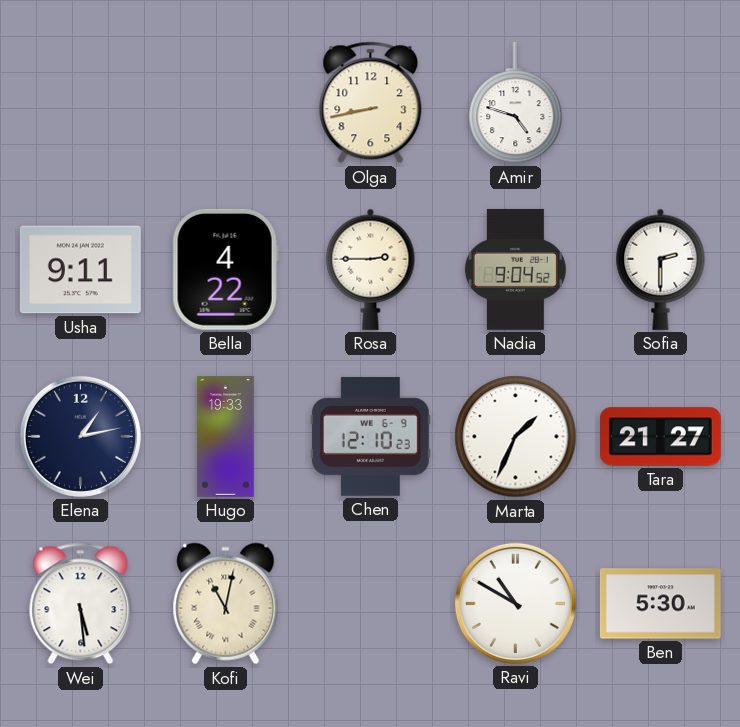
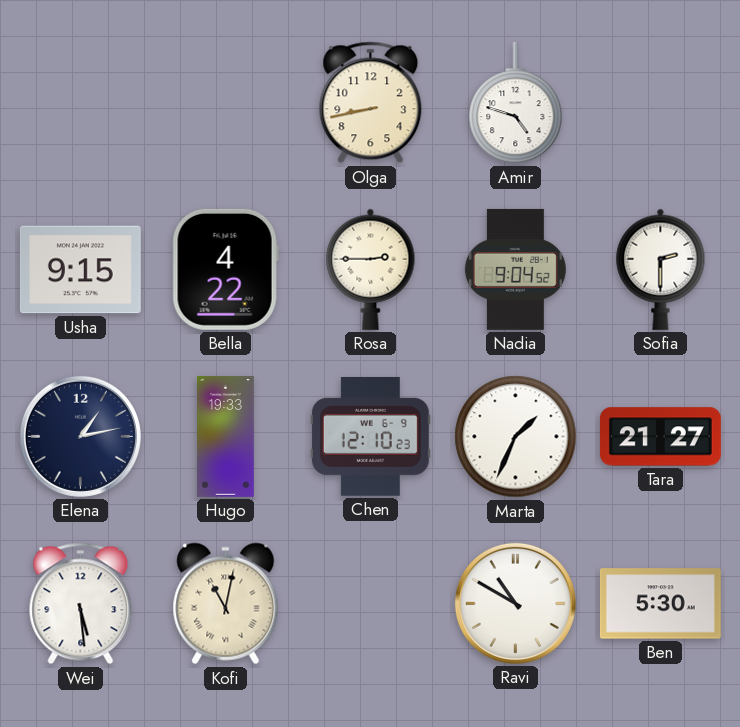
Usha: 9:11 -> 9:15 (80, 270)
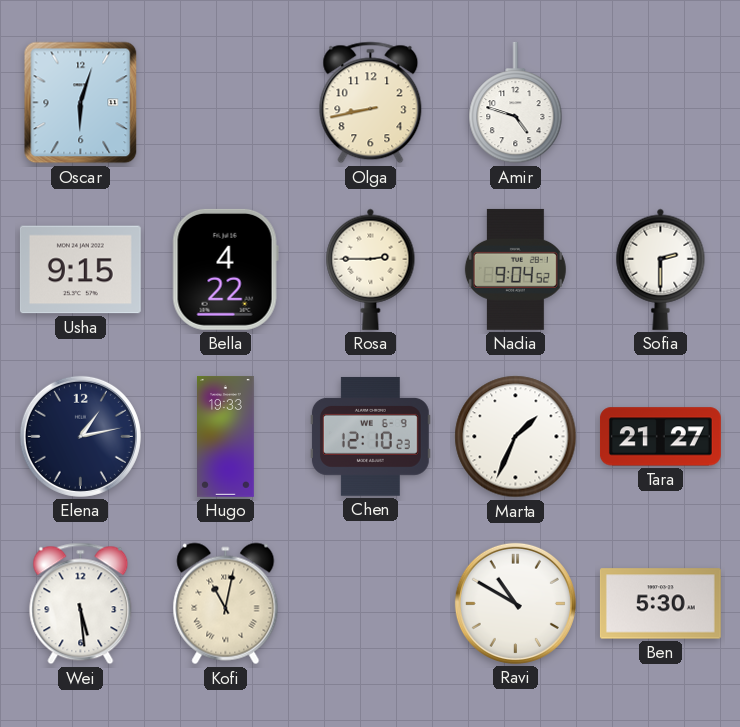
Oscar: none -> 6:03 (81, 103)
